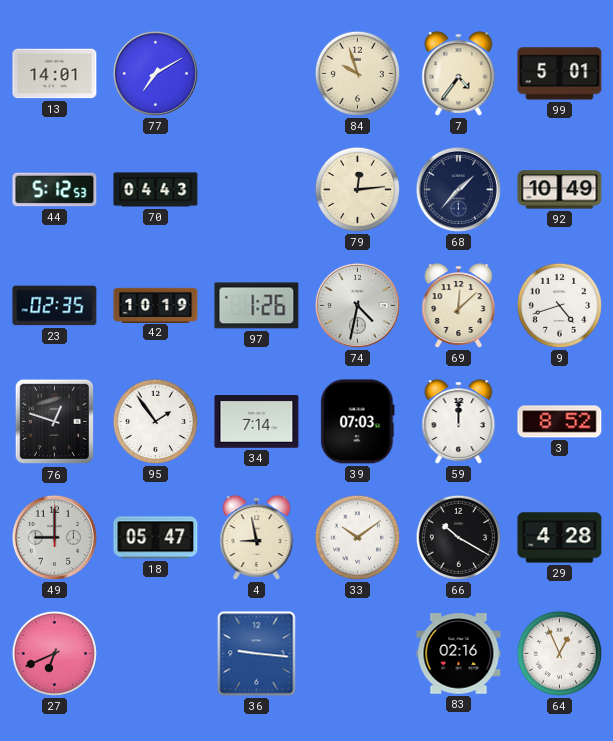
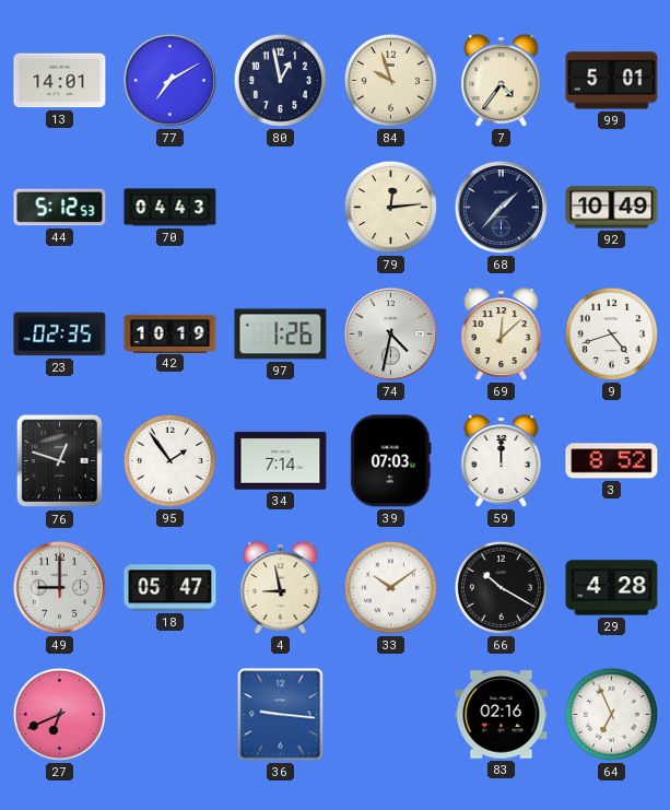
80: none -> 12:58 (280, 80)
64: 12:56 -> 6:56 (611, 714)
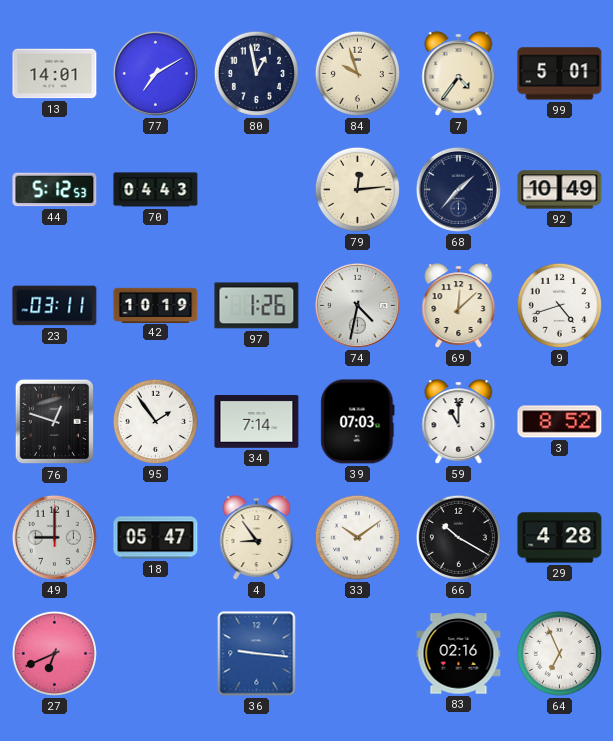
23: 02:35 -> 03:11 (55, 306)
59: 12:00 -> 11:00 (459, 422)
4: 8:58 -> 8:54 (257, 538)
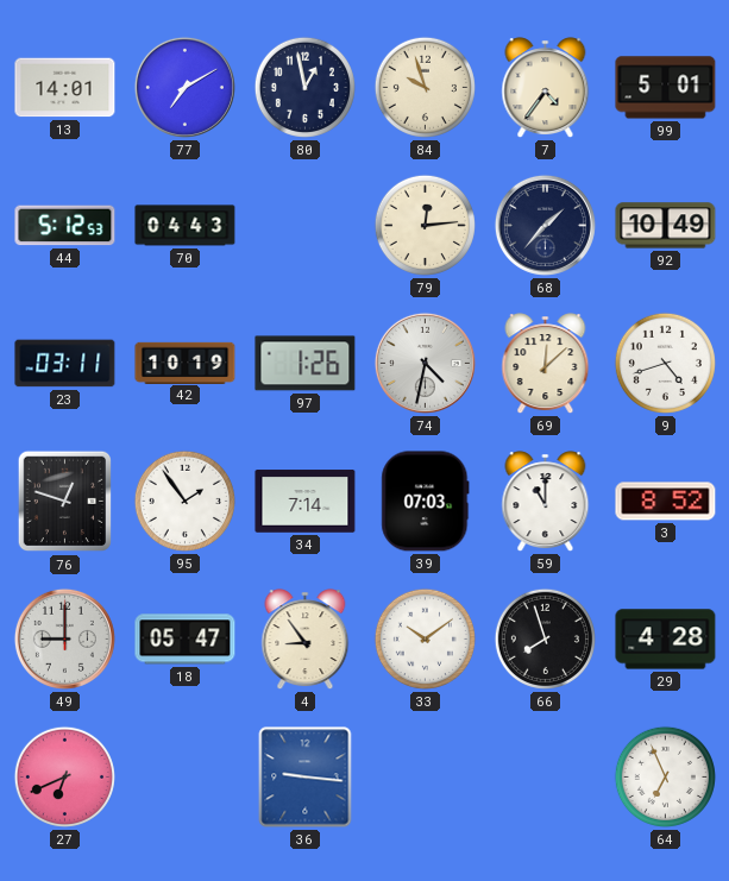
66: 10:20 -> 7:57 (545, 638)
83: 02:16 -> none (459, 654)
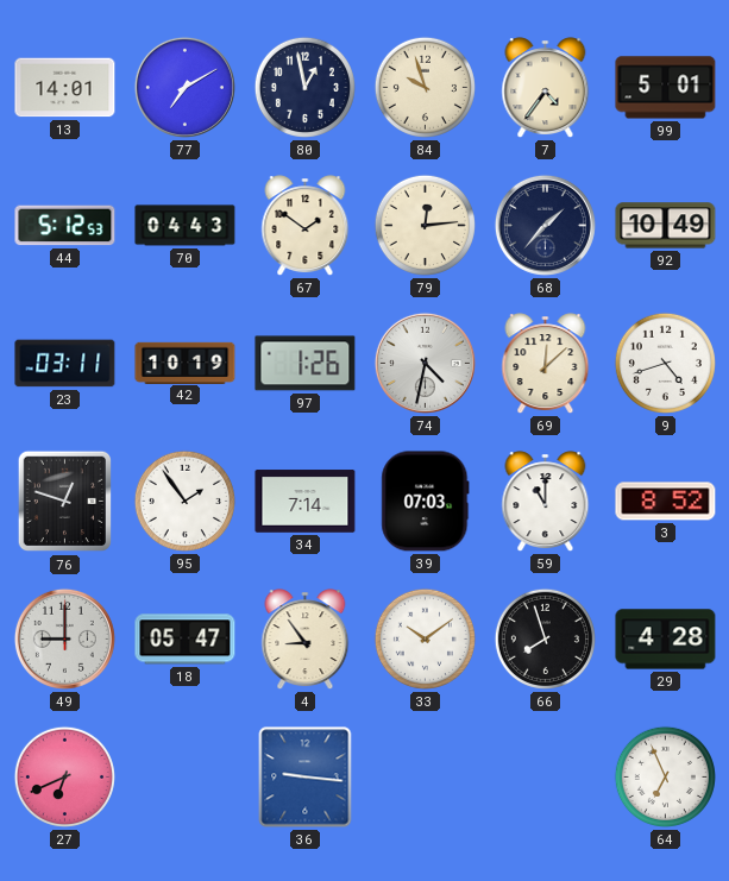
67: none -> 1:51 (306, 226)
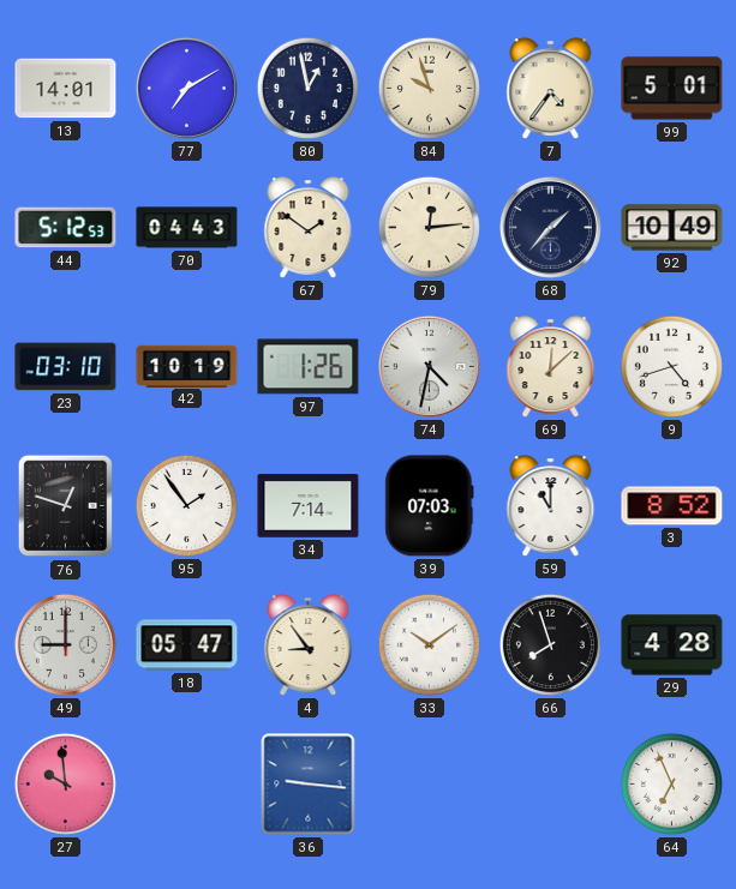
23: 03:11 -> 03:10 (66, 367)
27: 6:41 -> 9:59 (65, 783)
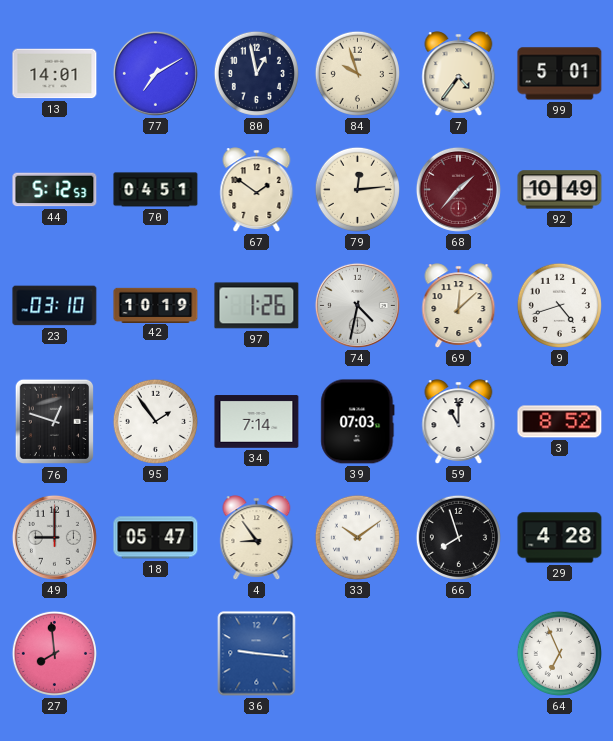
70: 04:43 -> 04:51 (156, 190)
68 dial: navy -> burgundy (458, 189)
27: 9:59 -> 7:59 (54, 653)
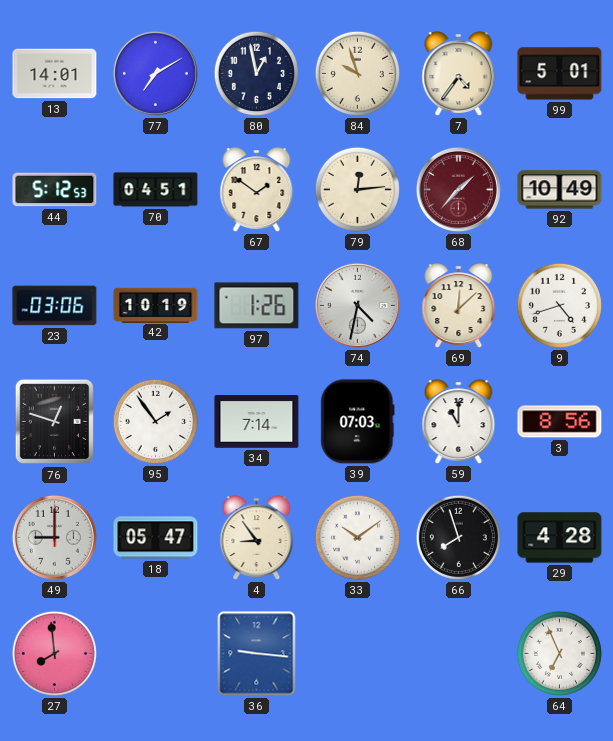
23: 03:10 -> 03:06 (55, 306)
3: 8:52 -> 8:56 (560, 422)
